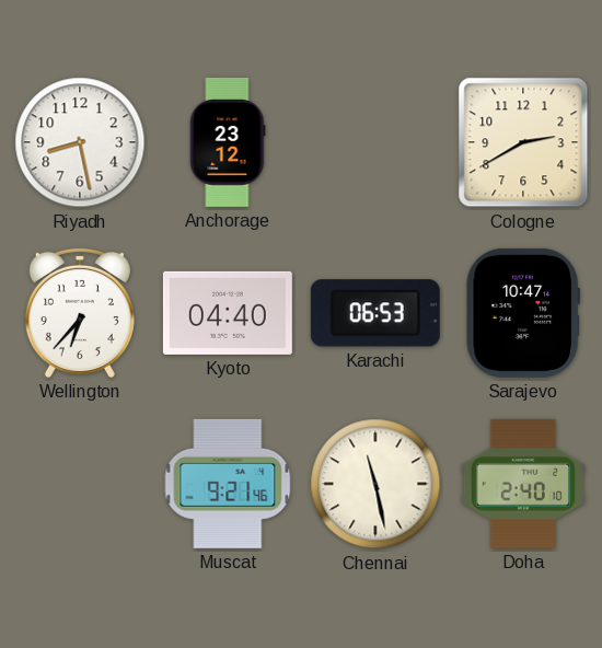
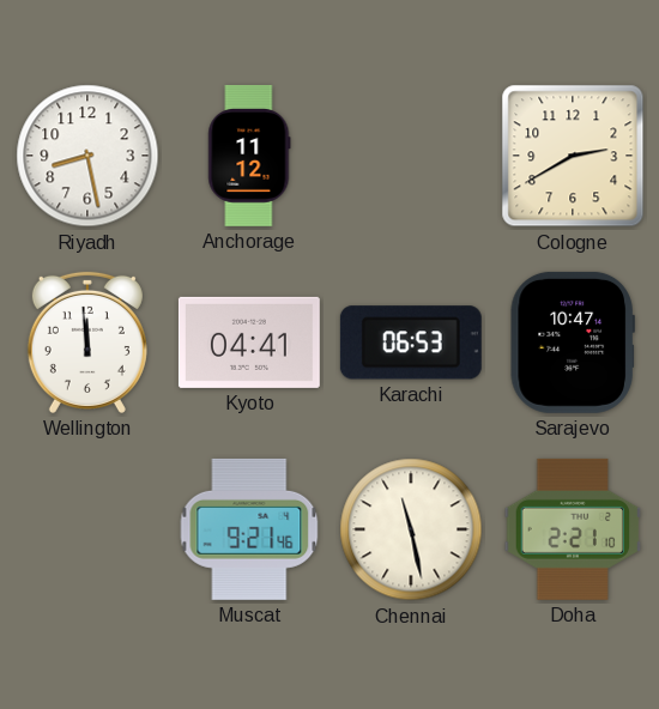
Anchorage: 23:12 -> 11:12 (249, 156)
Wellington: 6:37 -> 11:59 (87, 343)
Kyoto: 04:40 -> 04:41 (249, 343)
Doha: 2:40 -> 2:21 (573, 529)
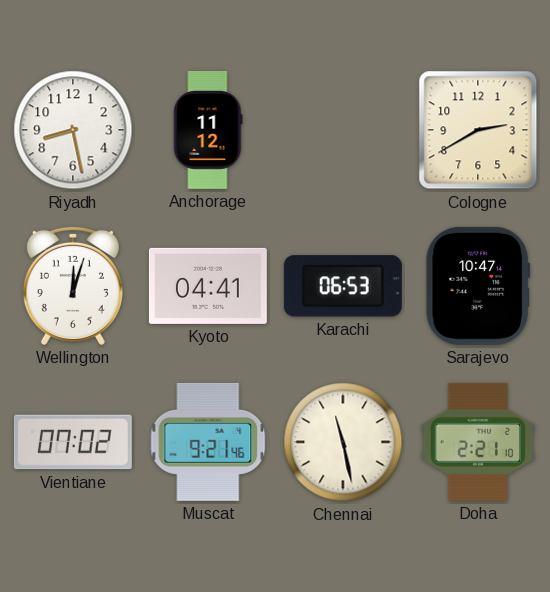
Wellington: 11:59 -> 12:03 (73, 286)
Vientiane: none -> 07:02 (73, 442)
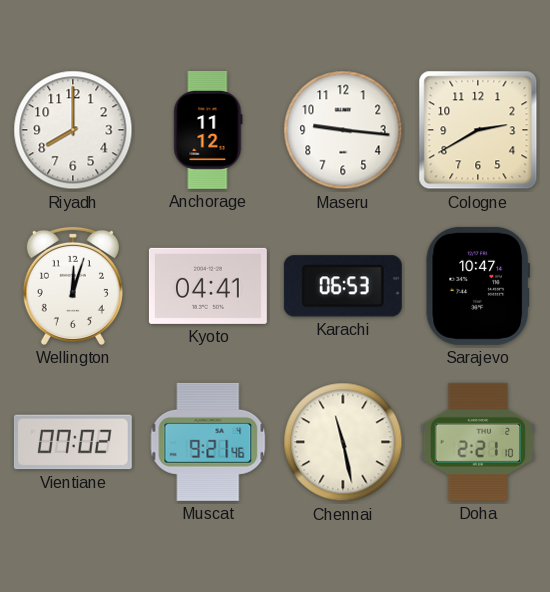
Riyadh: 8:28 -> 8:00 (73, 130)
Maseru: none -> 9:16 (343, 130)
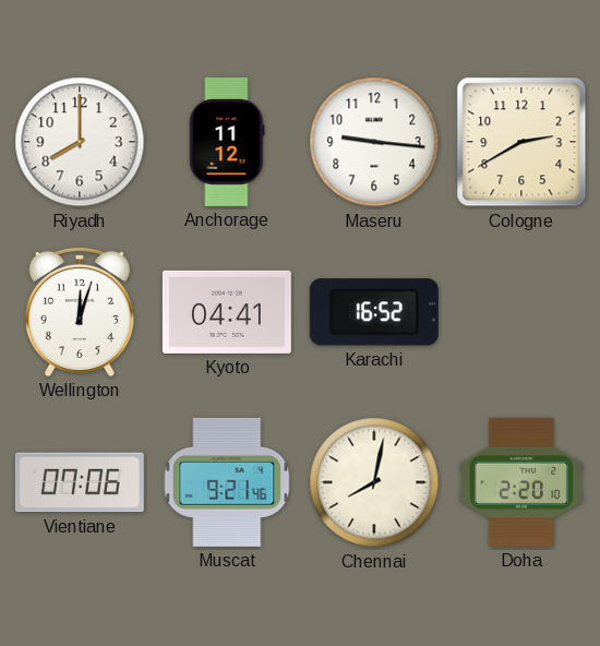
Karachi: 06:53 -> 16:52 (374, 312)
Sarajevo: 10:47 -> none (478, 286)
Vientiane: 07:02 -> 07:06 (80, 482)
Chennai: 11:28 -> 8:02 (374, 482)
Doha: 2:21 -> 2:20 (521, 482)
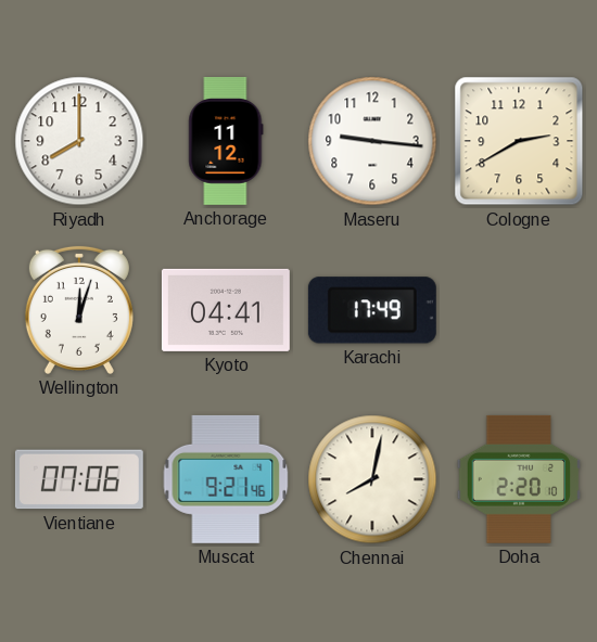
Karachi: 16:52 -> 17:49 (372, 310)
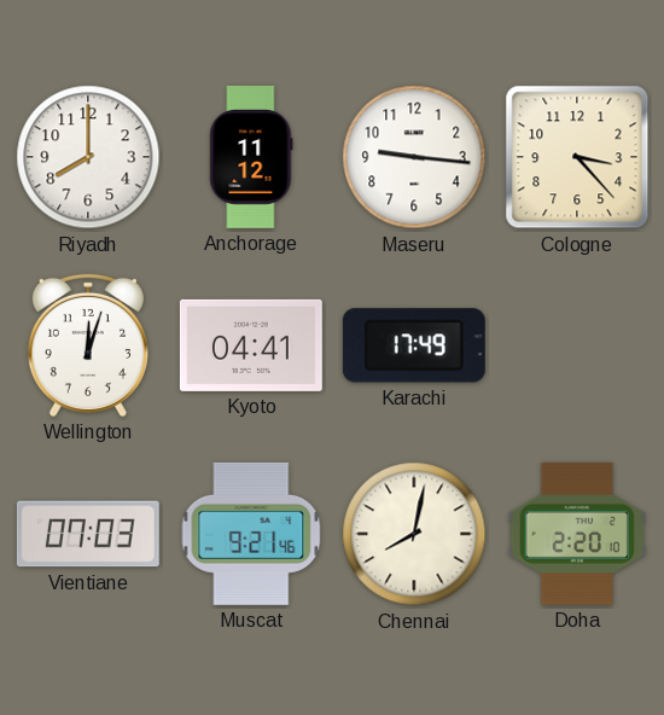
Cologne: 2:40 -> 3:23 (577, 157)
Vientiane: 07:06 -> 07:03 (88, 534)
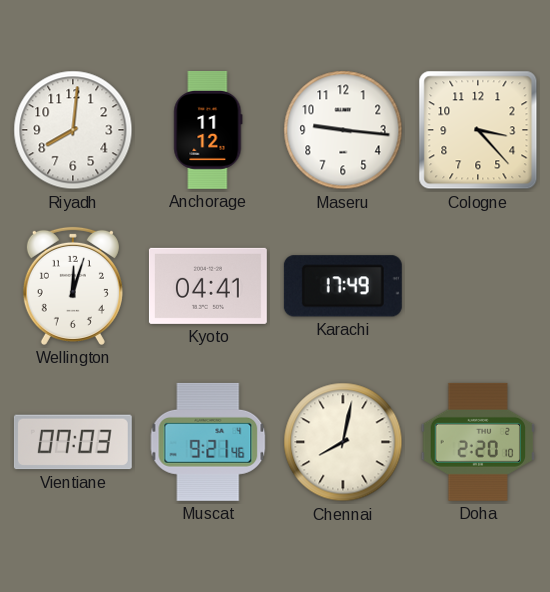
Riyadh: 8:00 -> 8:01 (73, 130)
